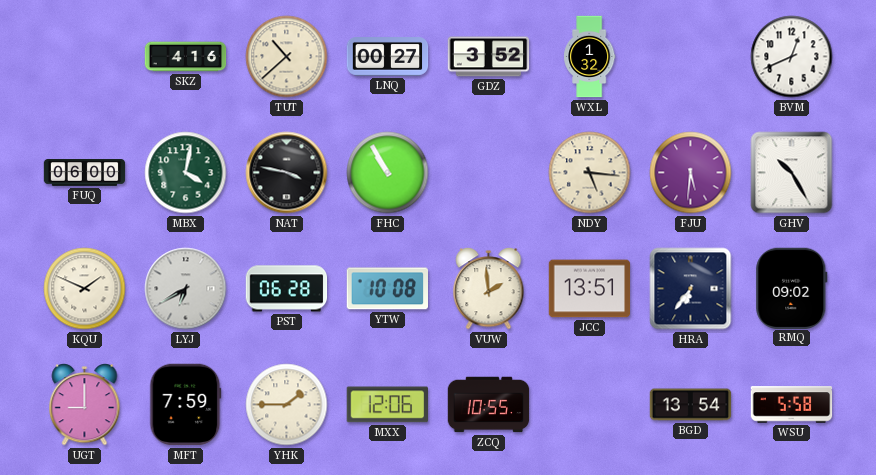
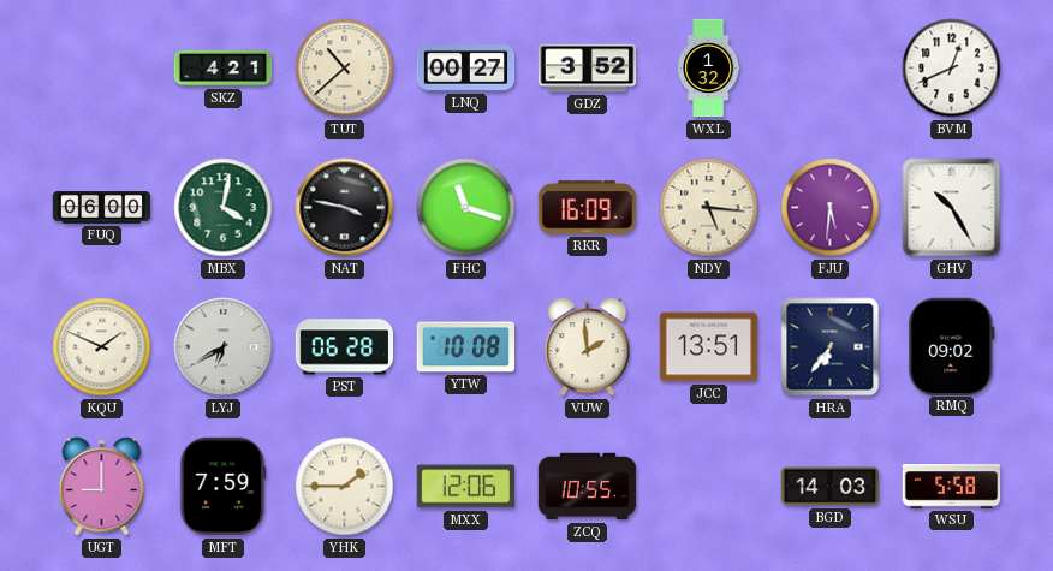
SKZ: 4:16 -> 4:21 (224, 69)
FHC: 10:55 -> 11:18 (466, 208)
RKR: none -> 16:09 (588, 208)
BGD: 13:54 -> 14:03 (831, 487)
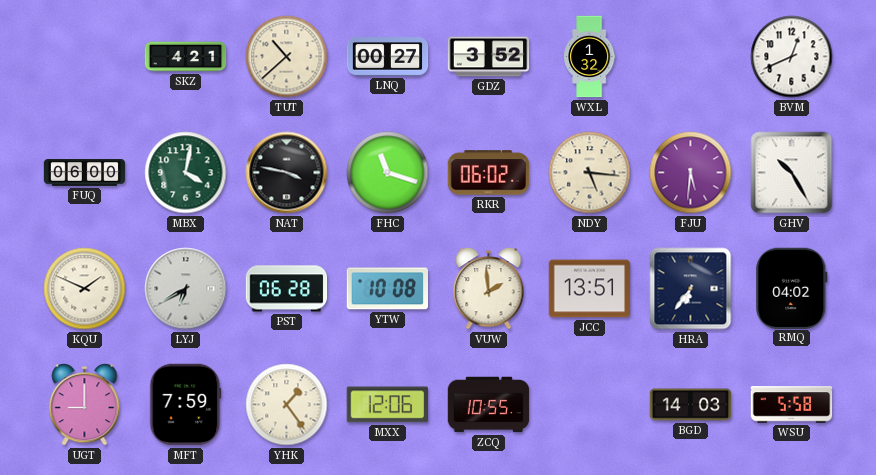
RKR: 16:09 -> 06:02 (489, 173)
RMQ: 09:02 -> 04:02 (792, 288)
YHK: 1:45 -> 1:24 (287, 405)
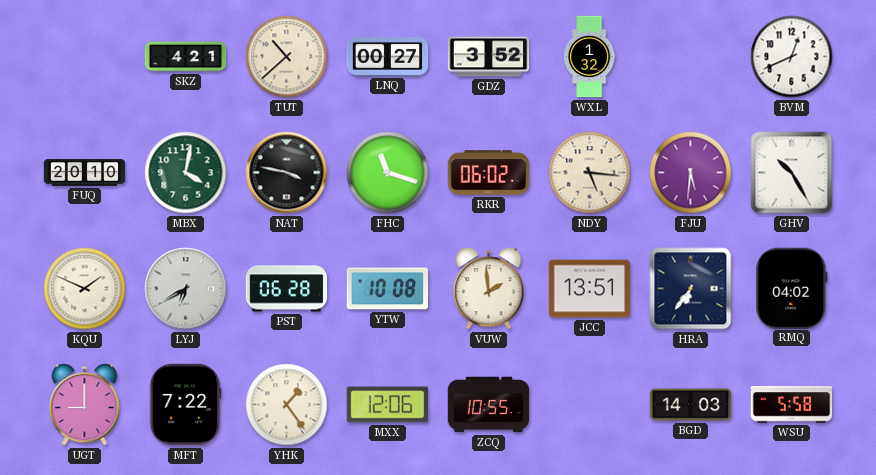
FUQ: 06:00 -> 20:10 (85, 173)
MFT: 7:59 -> 7:22 (186, 405)
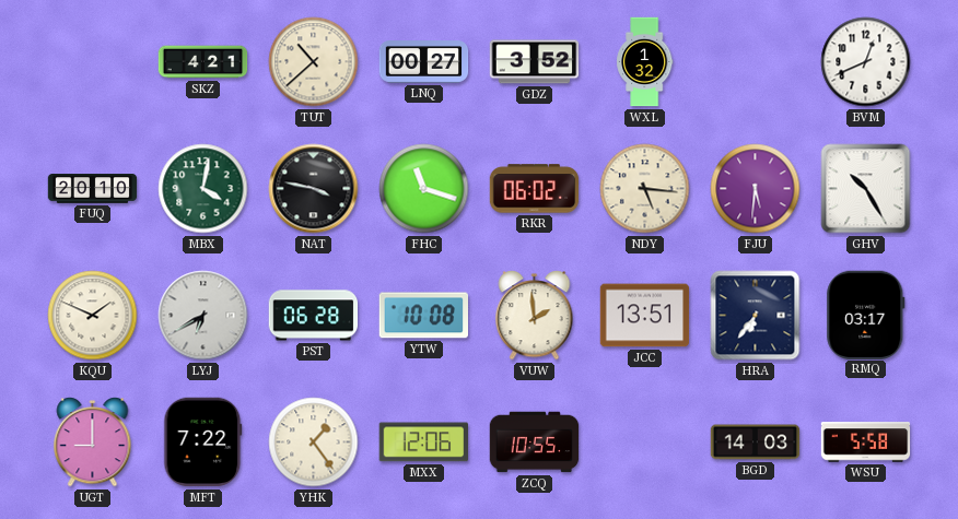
RMQ: 04:02 -> 03:17 (866, 315)
